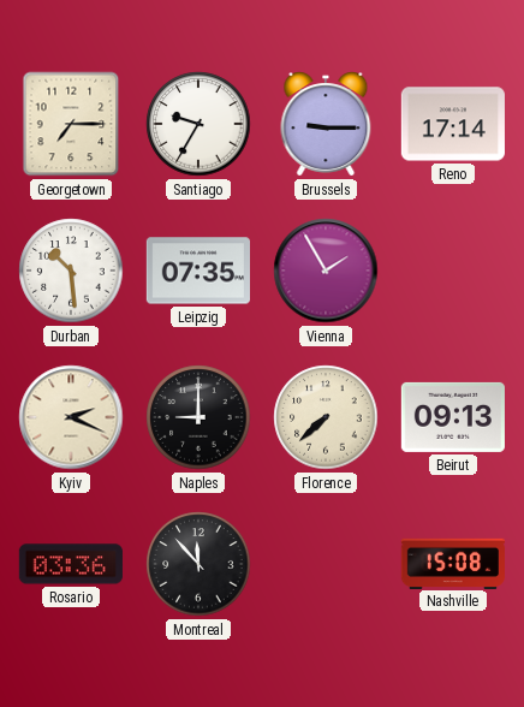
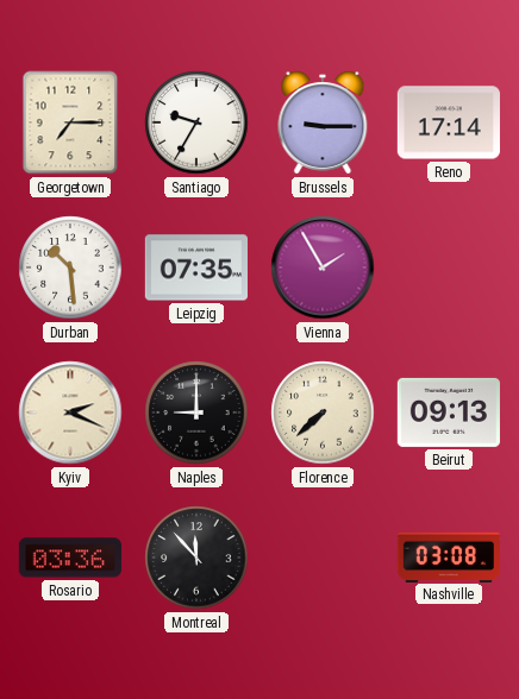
Nashville: 15:08 -> 03:08 (448, 556)
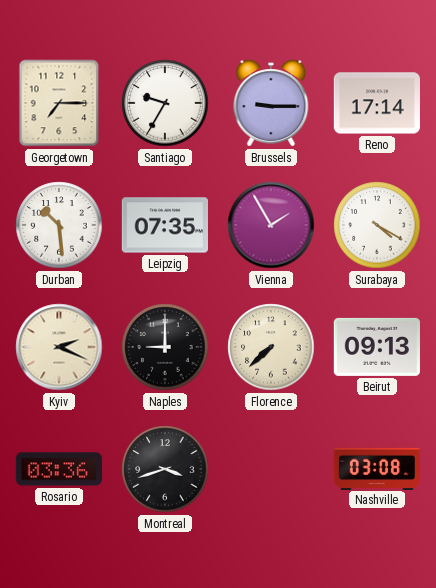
Surabaya: none -> 4:20 (377, 225)
Montreal: 11:53 -> 3:42 (165, 469)
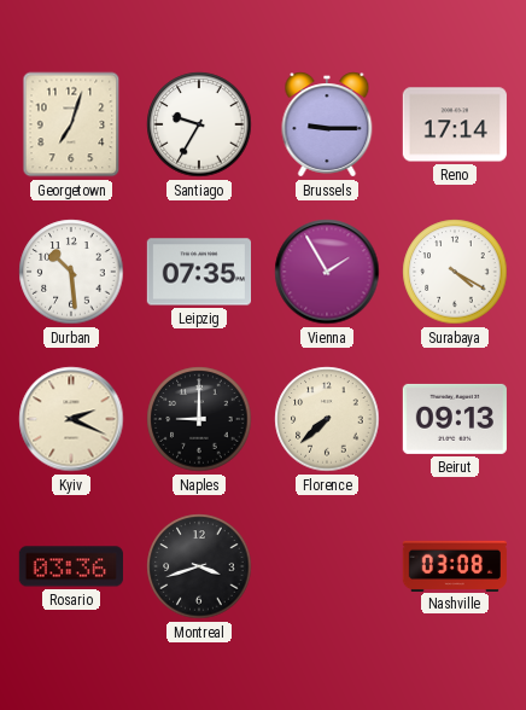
Georgetown: 7:15 -> 7:03 (71, 124)
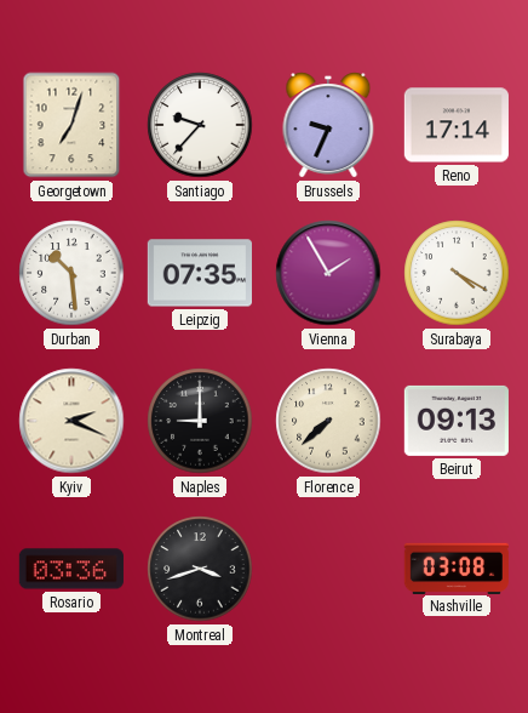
Santiago: 9:35 -> 9:37 (200, 125)
Brussels: 9:15 -> 9:34 (328, 125)
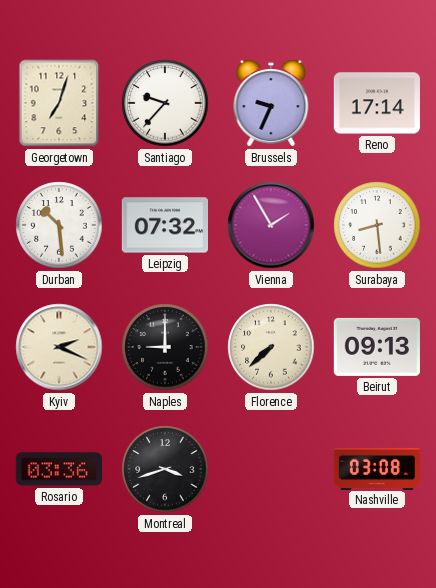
Leipzig: 07:35 -> 07:32 (164, 225)
Surabaya: 4:20 -> 8:29 (377, 225)
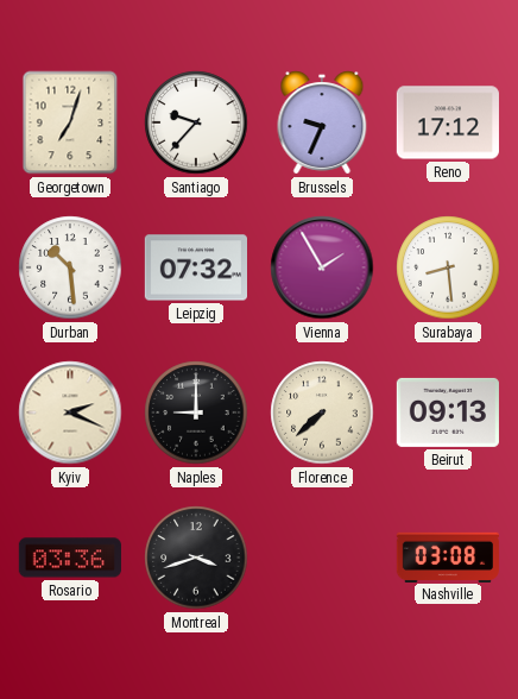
Reno: 17:14 -> 17:12 (448, 122)
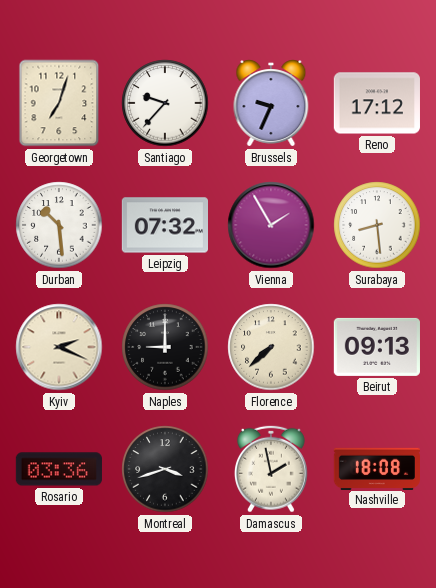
Damascus: none -> 1:58 (271, 469)
Nashville: 03:08 -> 18:08 (376, 468)
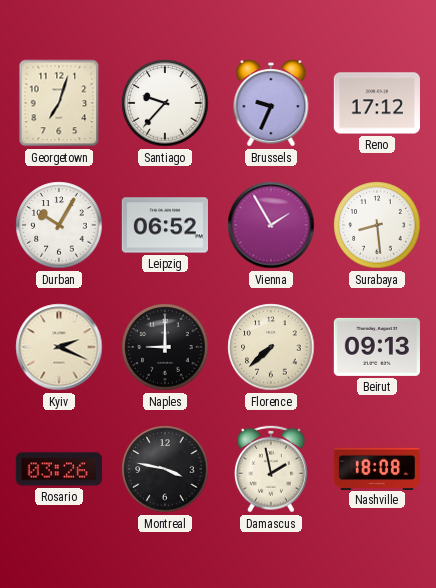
Durban: 10:29 -> 10:05 (59, 225)
Leipzig: 07:32 -> 06:52 (164, 225)
Rosario: 03:36 -> 03:26 (59, 469)
Montreal: 3:42 -> 3:47 (165, 469)
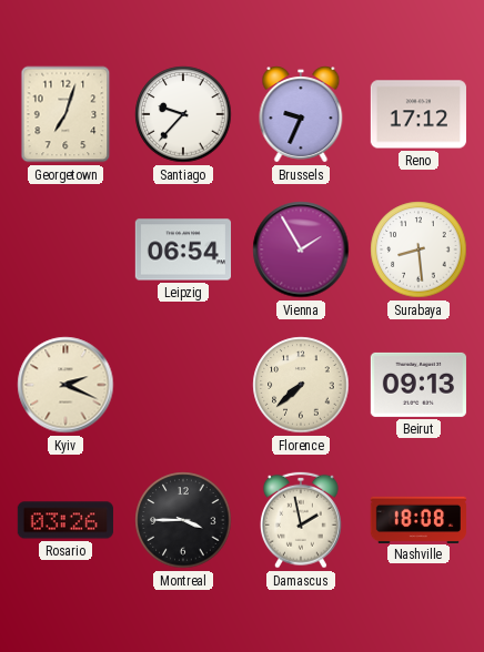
Durban: 10:05 -> none (59, 225)
Leipzig: 06:52 -> 06:54 (182, 249)
Naples: 9:00 -> none (165, 347)
Montreal: 3:47 -> 3:45 (183, 520)
